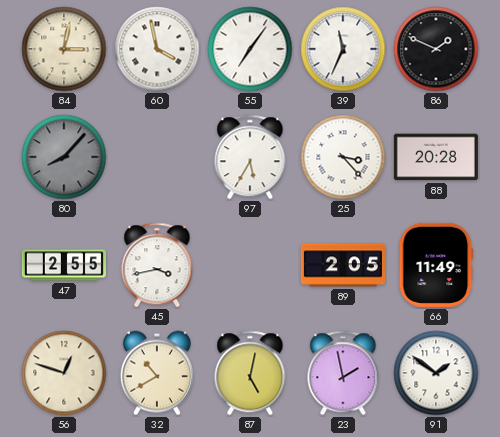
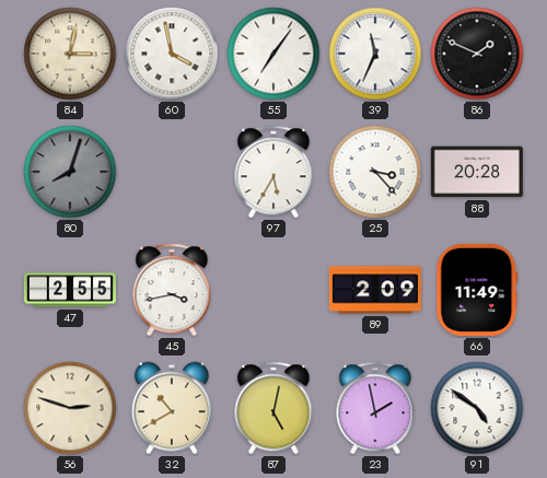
80: 8:07 -> 8:03 (70, 172)
89: 2:05 -> 2:09 (375, 290)
56: 12:48 -> 2:48 (70, 408)
91: 1:51 -> 4:51 (477, 408)
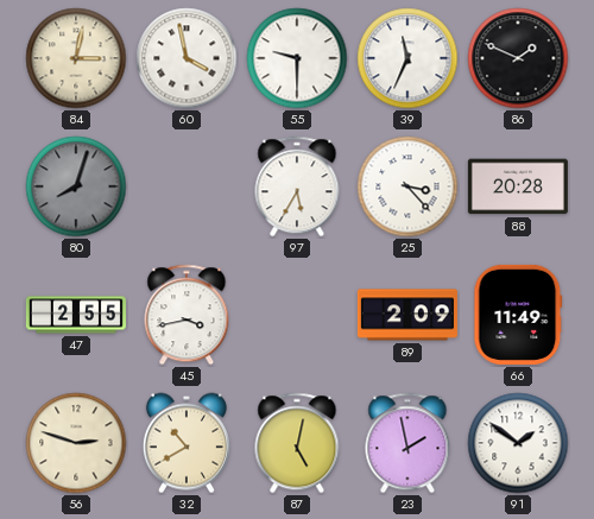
55: 7:06 -> 9:30 (297, 58)
91: 4:51 -> 1:51 (518, 443)
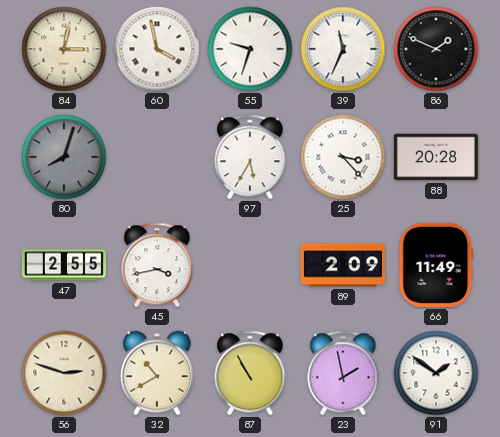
55: 9:30 -> 9:33 (250, 49)
87: 5:02 -> 10:55 (250, 373)
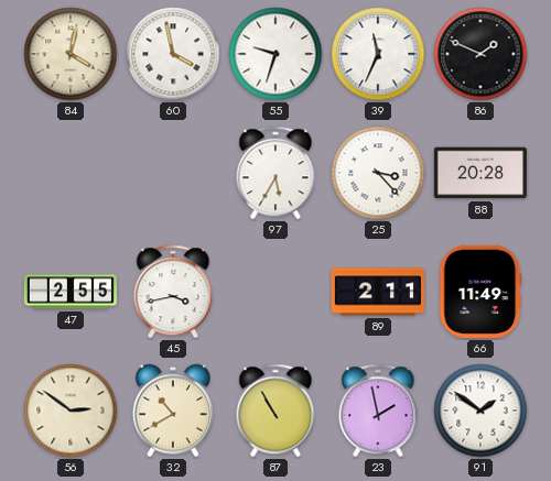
84: 3:02 -> 4:02 (71, 54)
80: 8:03 -> none (64, 157)
89: 2:09 -> 2:11 (378, 292)
56: 2:48 -> 2:51 (71, 411)
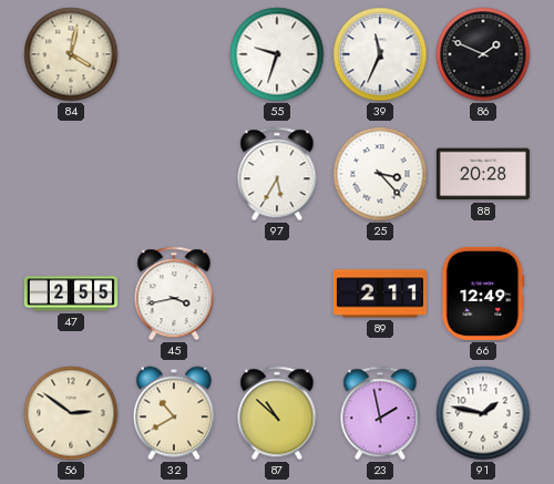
60: 3:58 -> none (173, 54)
66: 11:49 -> 12:49 (483, 294)
87: 10:55 -> 10:52 (277, 413)
91: 1:51 -> 1:47 (483, 413)
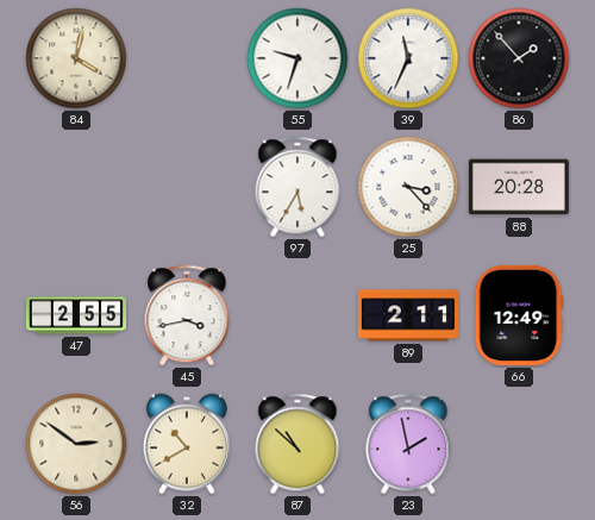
86: 1:49 -> 1:53 (519, 58)
91: 1:47 -> none (483, 413)
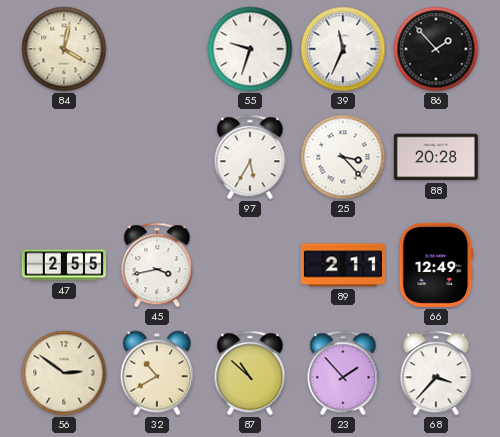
23: 1:58 -> 1:53 (343, 373)
68: none -> 3:37 (436, 373)
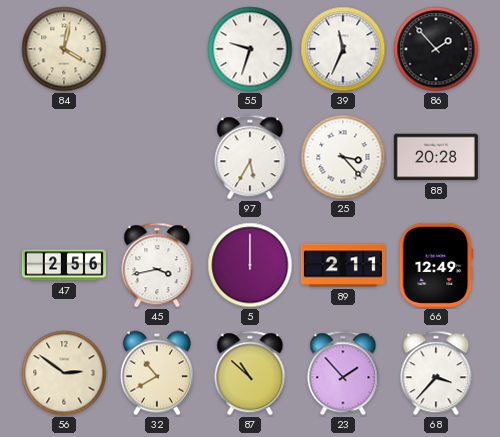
47: 2:55 -> 2:56 (64, 265)
5: none -> 12:00 (250, 265)
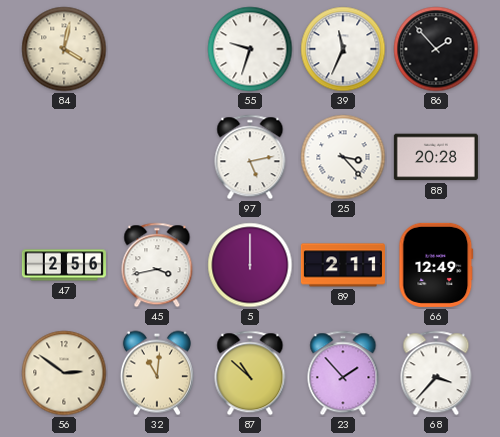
97: 5:35 -> 5:13 (250, 157)
32: 10:40 -> 11:01 (157, 373)
